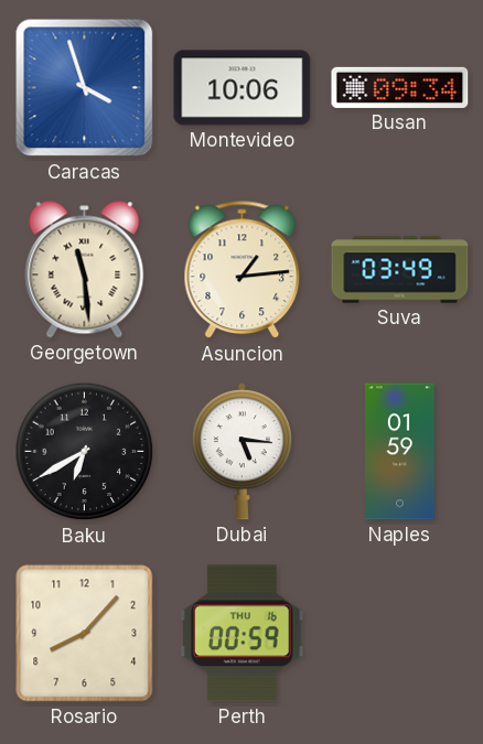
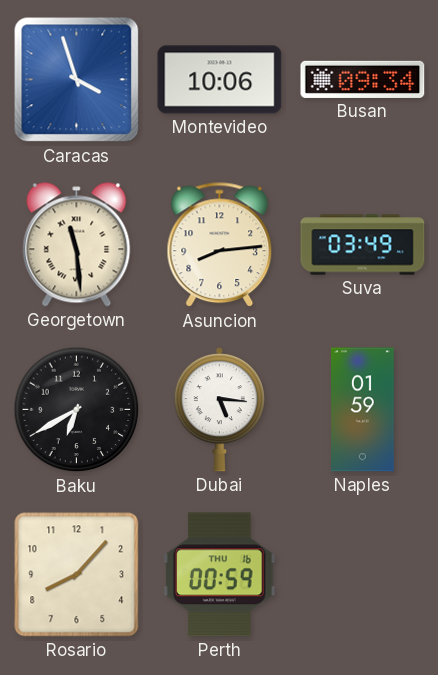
Asuncion: 1:14 -> 8:14 (220, 245)
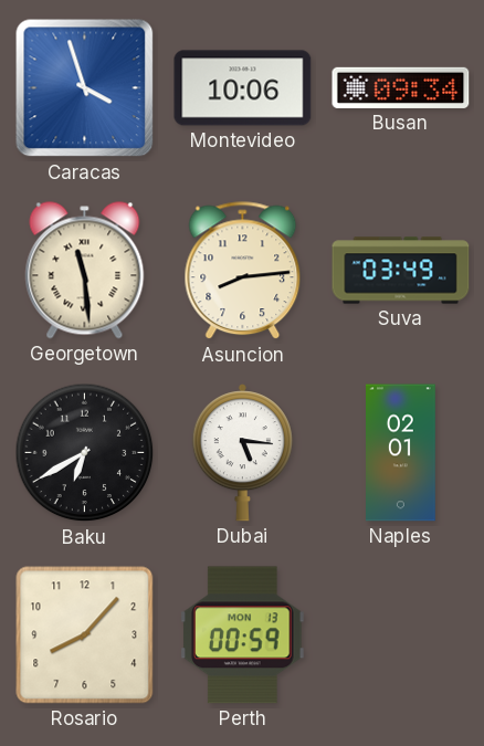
Naples: 01:59 -> 02:01 (401, 453)
Perth date: THU 16 -> MON 13 (242, 635)
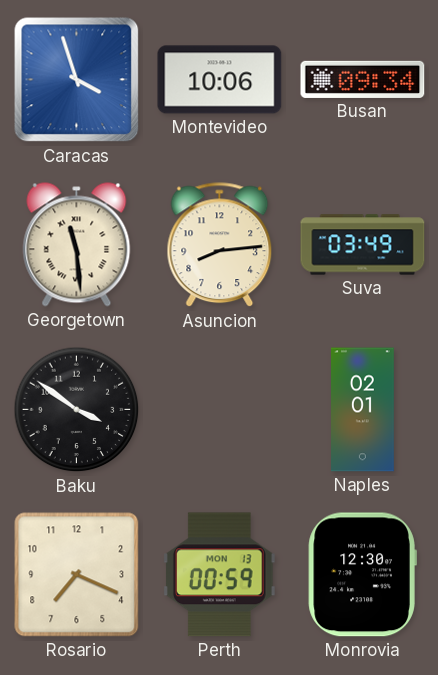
Baku: 6:40 -> 3:51 (77, 410)
Dubai: 5:16 -> none (242, 453)
Rosario: 8:07 -> 7:19 (77, 575)
Monrovia: none -> 12:30 (362, 575)
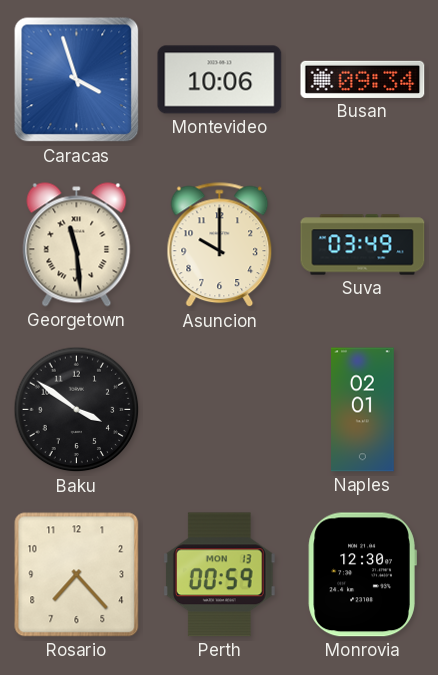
Asuncion: 8:14 -> 10:00 (220, 245)
Rosario: 7:19 -> 7:23 (77, 575)
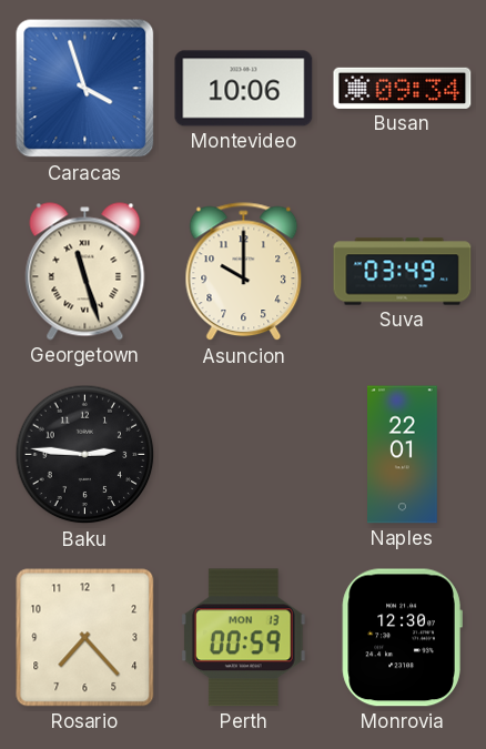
Georgetown: 11:29 -> 11:27 (85, 272)
Baku: 3:51 -> 2:46 (85, 455)
Naples: 02:01 -> 22:01 (403, 455)
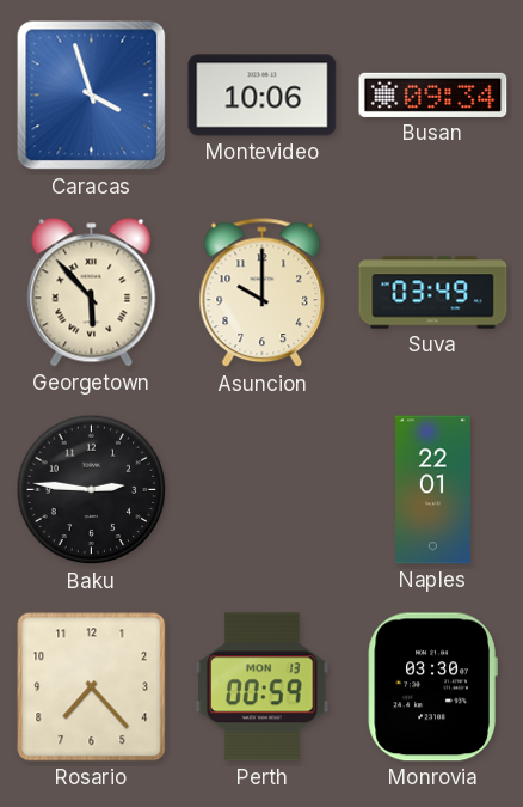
Georgetown: 11:27 -> 5:53 (92, 293)
Monrovia: 12:30 -> 03:30 (432, 687)
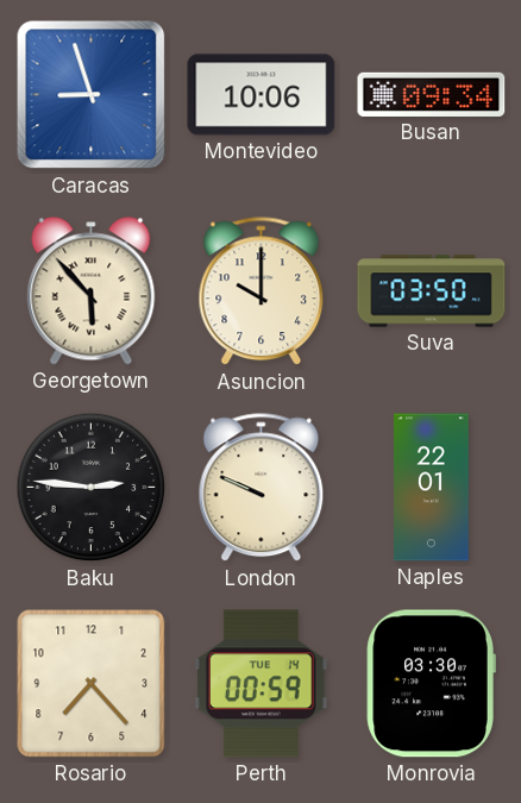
Caracas: 3:57 -> 8:57 (92, 95)
Suva: 03:49 -> 03:50 (432, 291)
London: none -> 9:49 (262, 488)
Perth date: MON 13 -> TUE 14 (260, 684)
